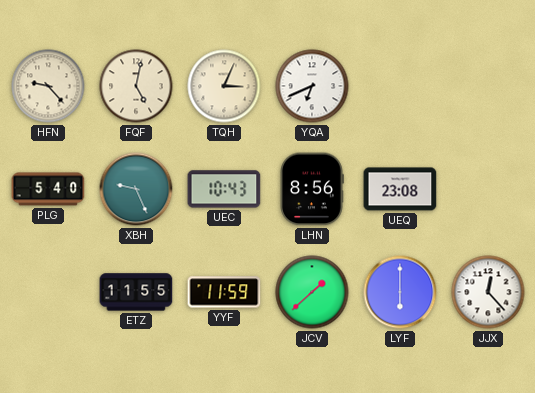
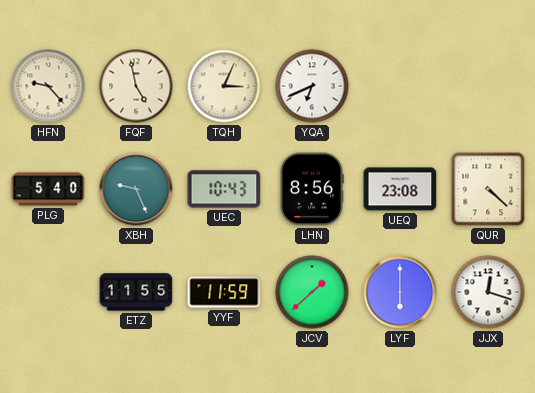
FQF: 5:02 -> 4:58 (136, 86)
QUR: none -> 4:22 (488, 189)
JJX: 12:23 -> 12:18 (488, 292)
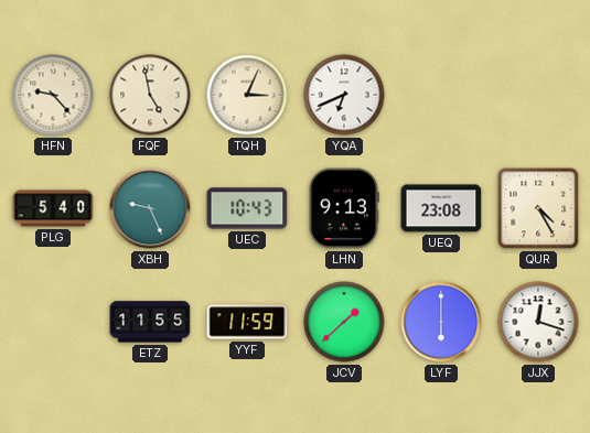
LHN: 8:56 -> 9:13 (344, 208)
QUR: 4:22 -> 4:25 (538, 208)
